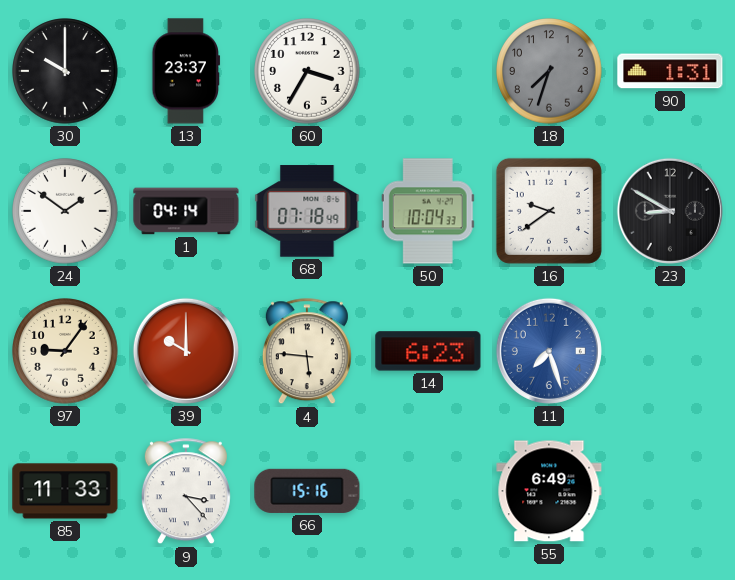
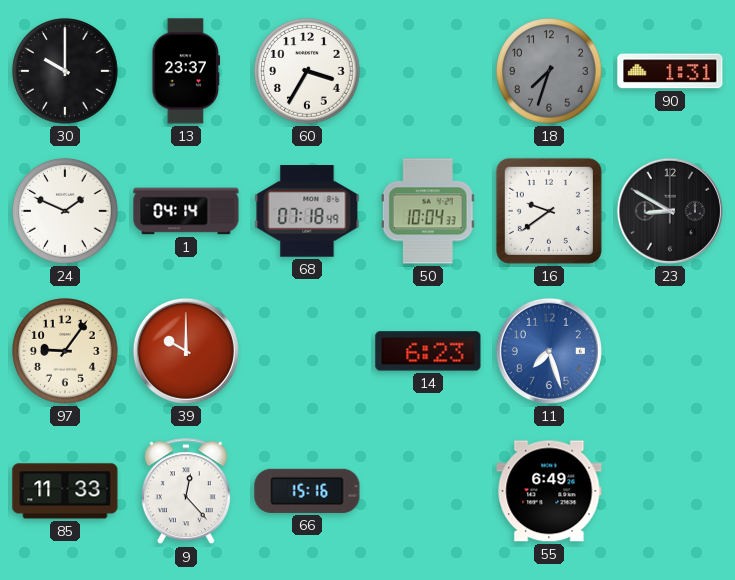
24: 1:51 -> 1:49 (65, 211)
4: 5:46 -> none (307, 352)
9: 3:23 -> 12:23 (186, 492)
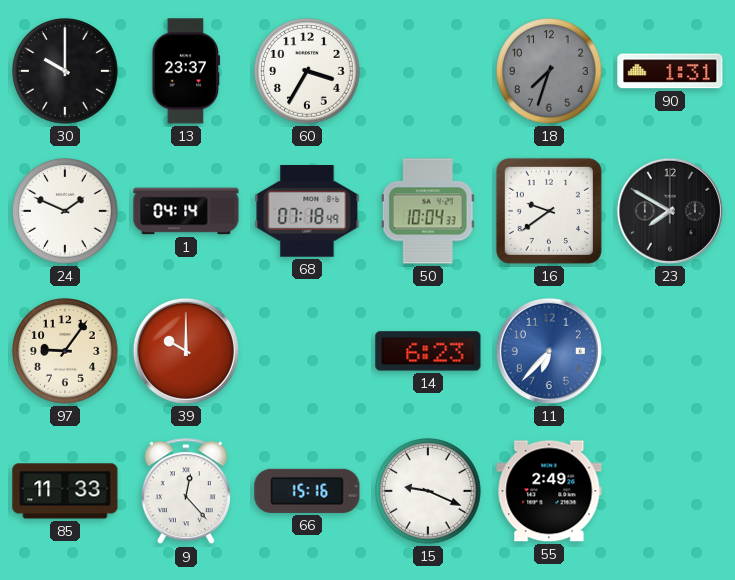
23: 8:50 -> 7:50 (670, 211)
11: 7:27 -> 6:37 (549, 351)
15: none -> 9:19 (428, 491)
55: 6:49 -> 2:49 (549, 491)
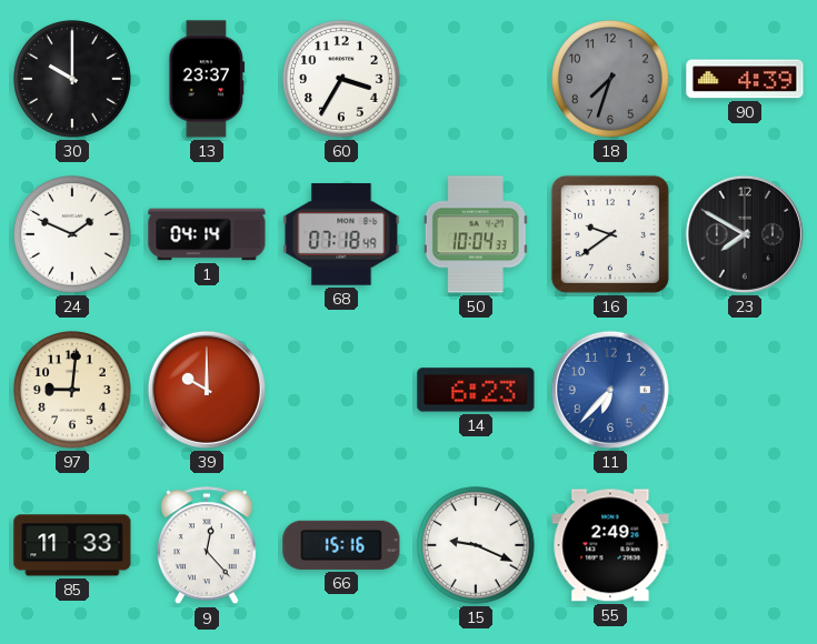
90: 1:31 -> 4:39 (745, 79)
97: 9:06 -> 9:01 (72, 390)
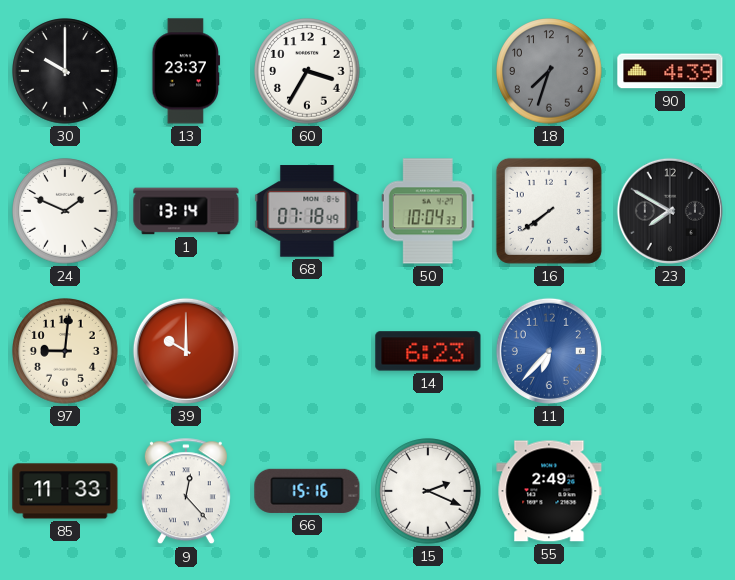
1: 04:14 -> 13:14 (186, 211)
16: 9:39 -> 7:39 (549, 211)
15: 9:19 -> 2:19 (428, 491)
